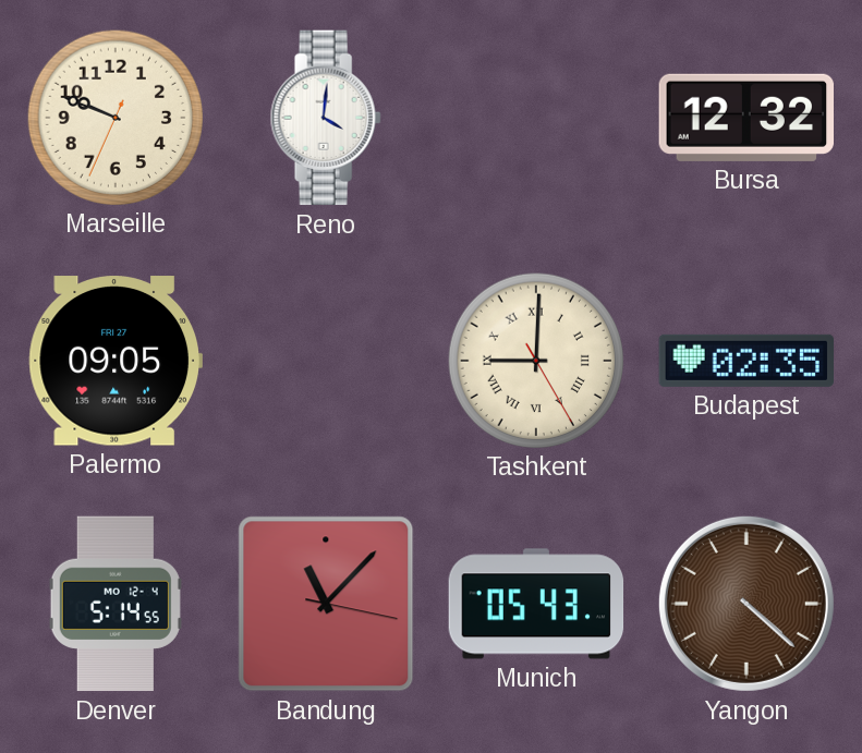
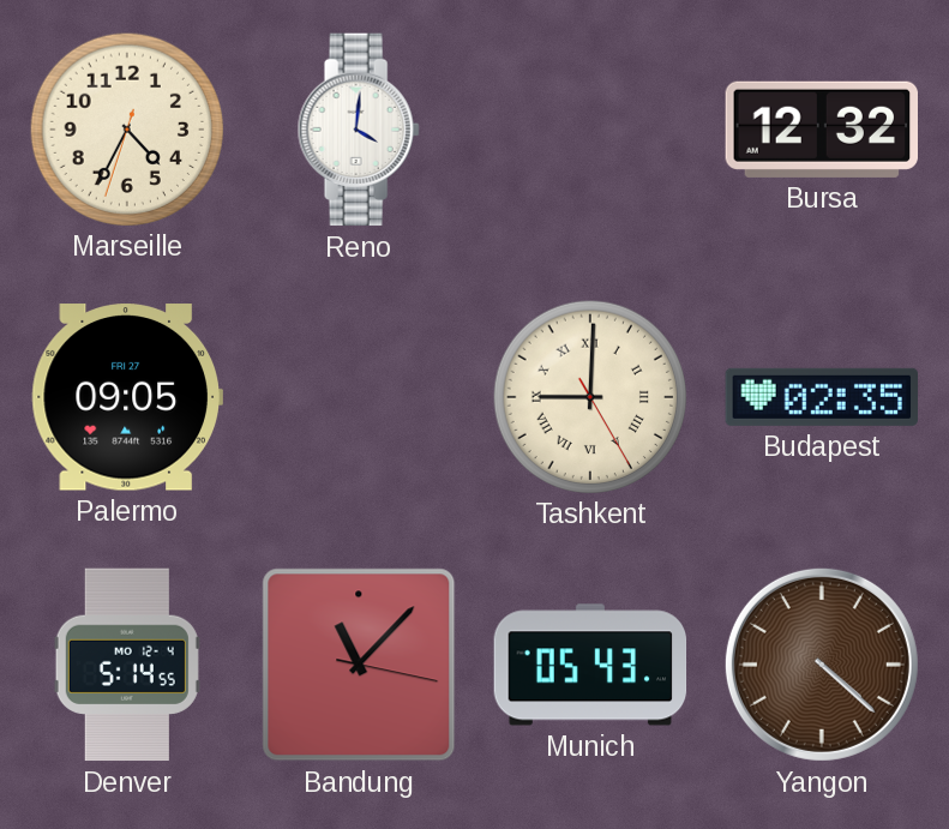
Marseille: 9:48 -> 4:34 (126, 128)
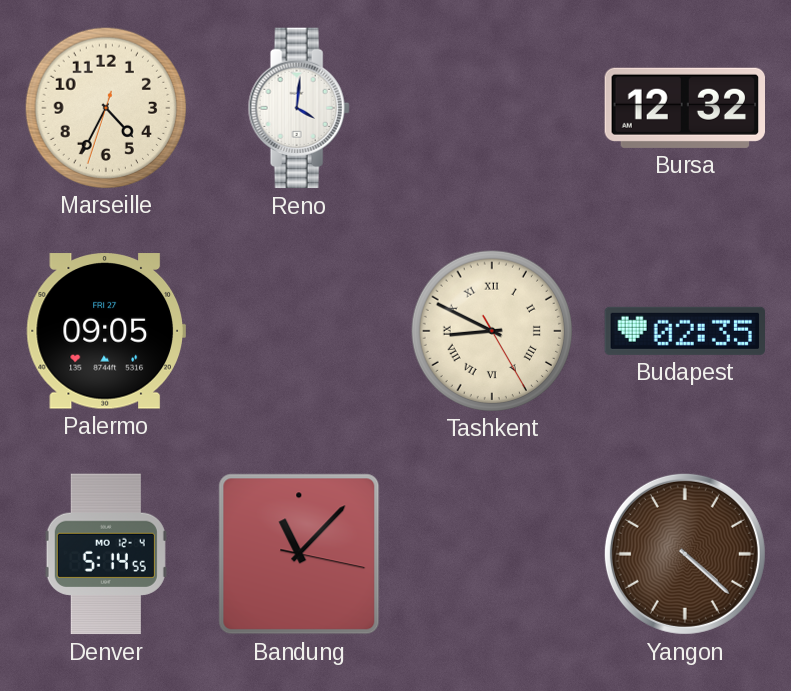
Tashkent: 9:00 -> 8:49 (491, 330)
Munich: 05:43 -> none (590, 665)
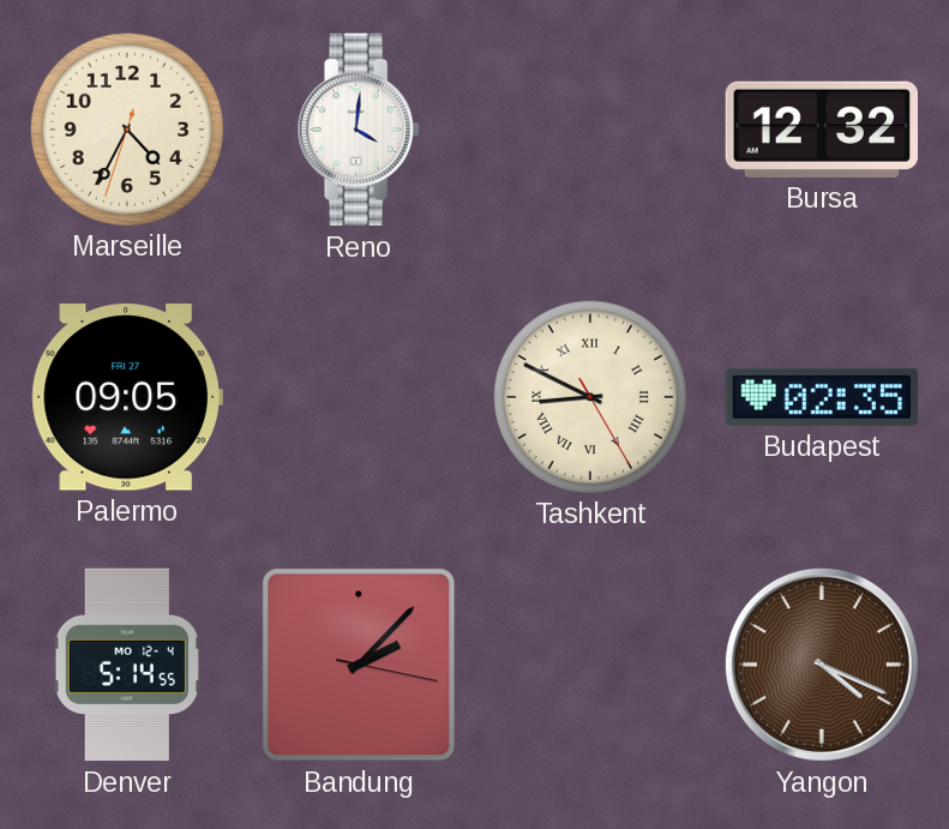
Bandung: 11:07 -> 2:07 (359, 665)
Yangon: 4:22 -> 4:19 (822, 665)
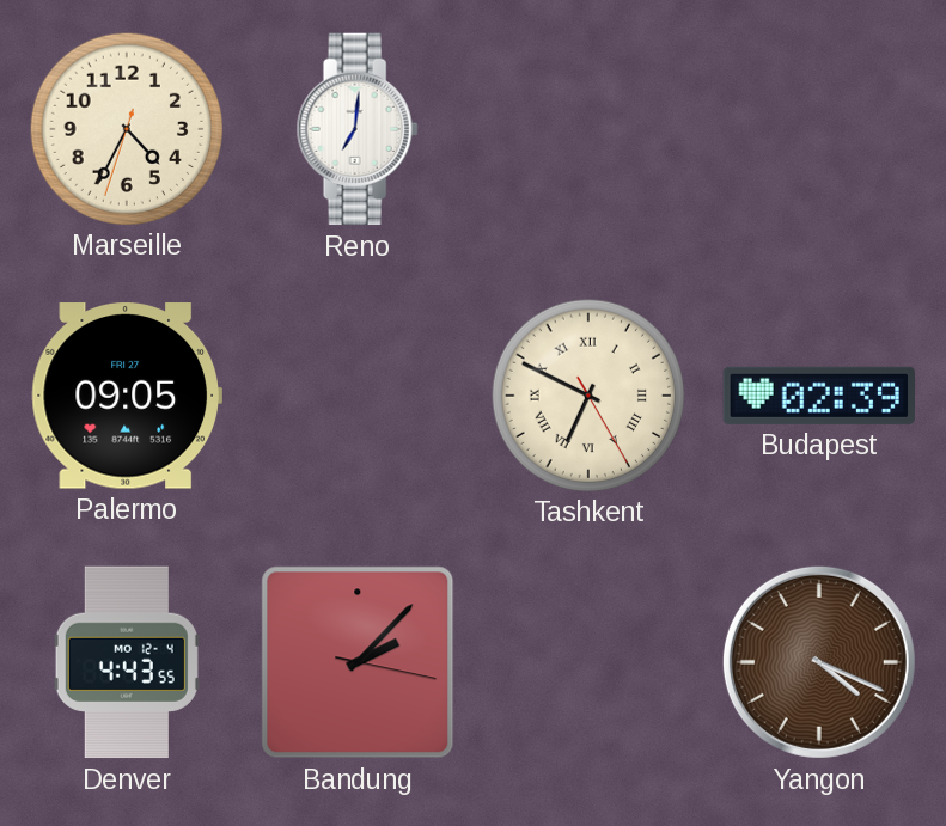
Reno: 4:01 -> 7:01 (358, 129)
Bursa: 12:32 -> none (821, 130)
Tashkent: 8:49 -> 6:49 (587, 394)
Budapest: 02:35 -> 02:39 (819, 396)
Denver: 5:14 -> 4:43 (127, 662)
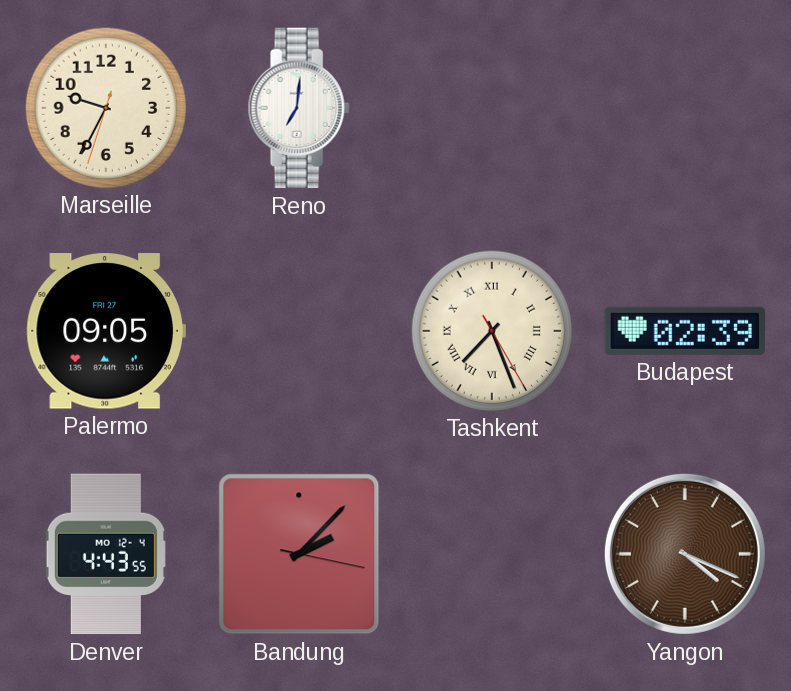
Marseille: 4:34 -> 9:34 (105, 107)
Tashkent: 6:49 -> 7:26 (491, 330)
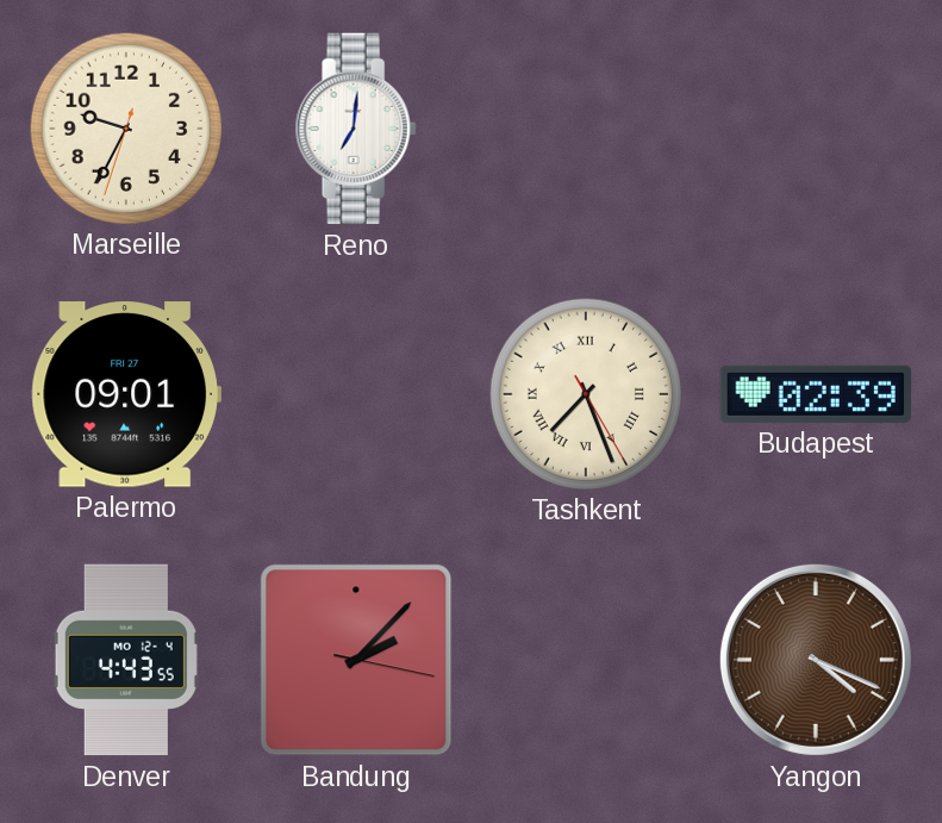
Palermo: 09:05 -> 09:01 (126, 394)
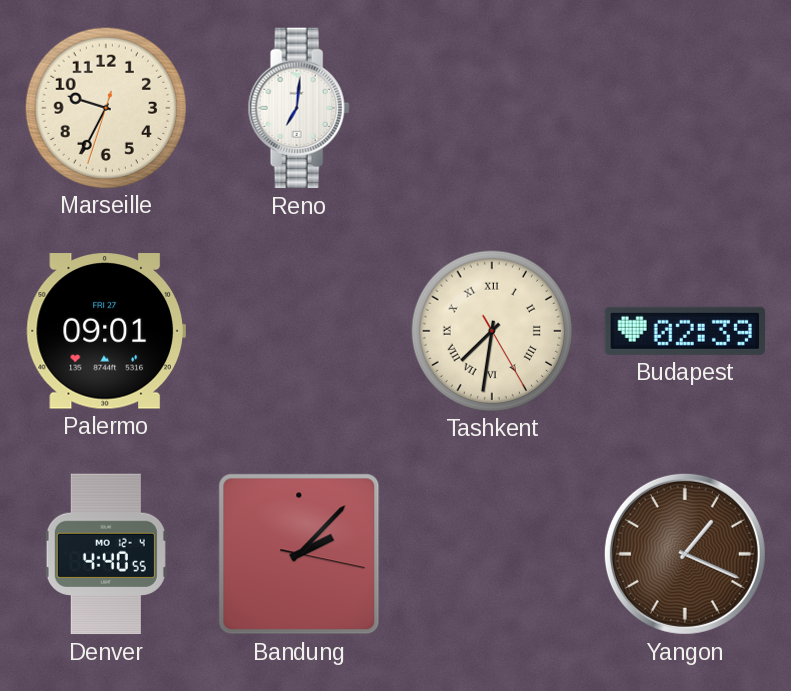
Tashkent: 7:26 -> 7:31 (491, 330)
Denver: 4:43 -> 4:40 (106, 554)
Yangon: 4:19 -> 1:19 (685, 554)
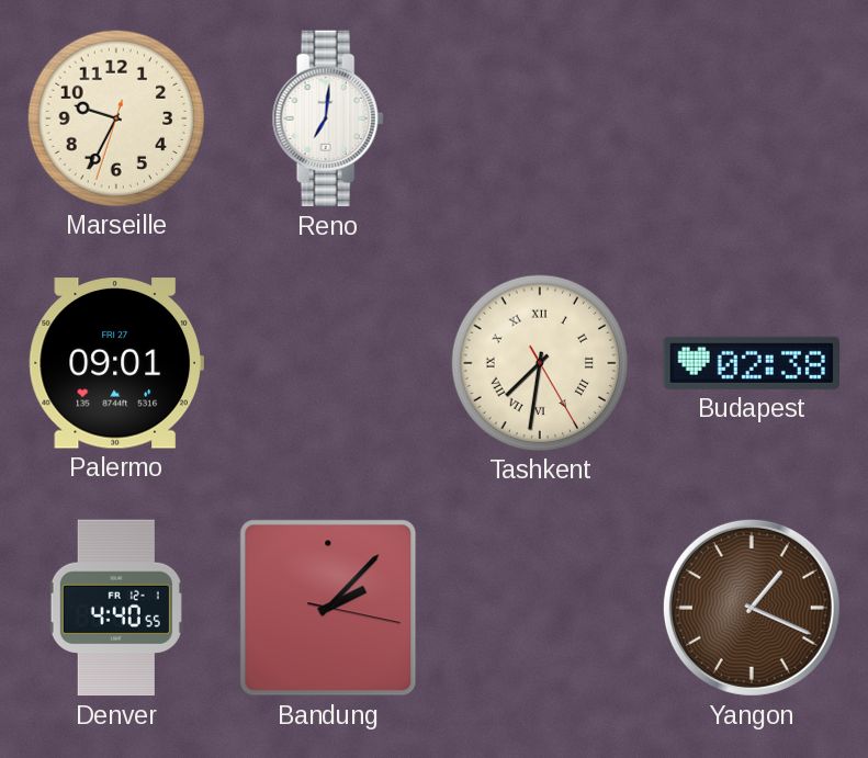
Budapest: 02:39 -> 02:38 (752, 363)
Denver date: MO 12-4 -> FR 12-1 (116, 608)
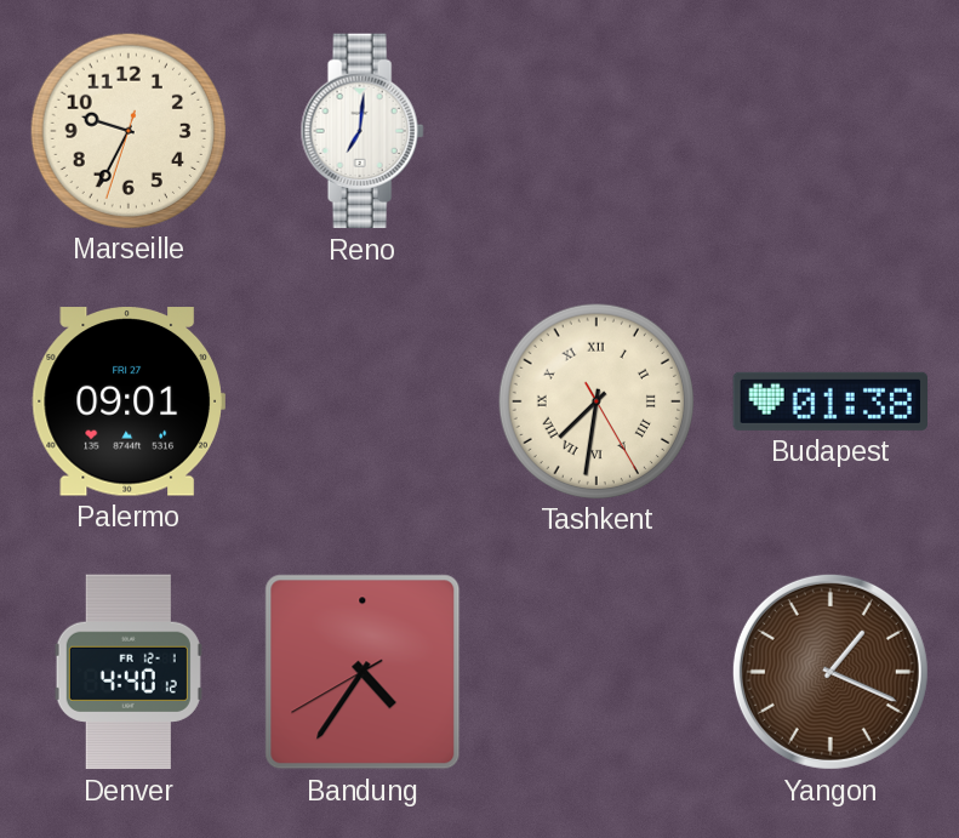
Budapest: 02:38 -> 01:38 (830, 401)
Denver: 4:40:55 -> 4:40:12 (129, 672)
Bandung: 2:07 -> 4:35 (363, 672)
